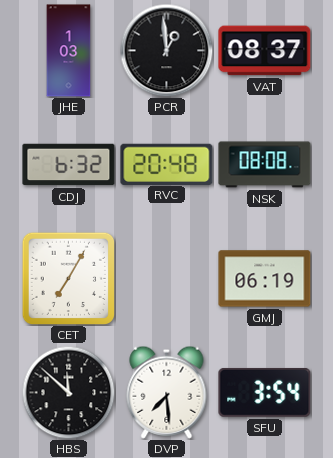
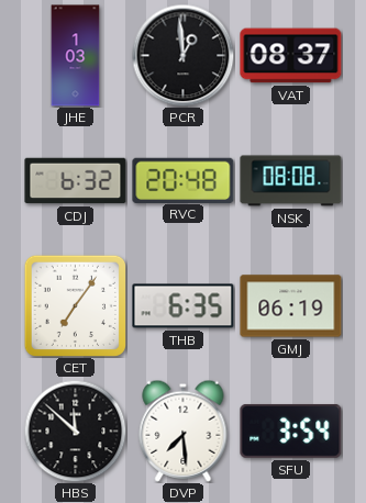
CET: 7:05 -> 7:06 (75, 305)
THB: none -> 6:35 (184, 306)
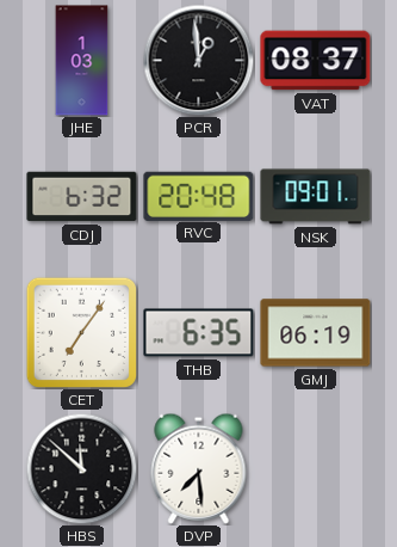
NSK: 08:08 -> 09:01 (316, 197)
SFU: 3:54 -> none (291, 431)
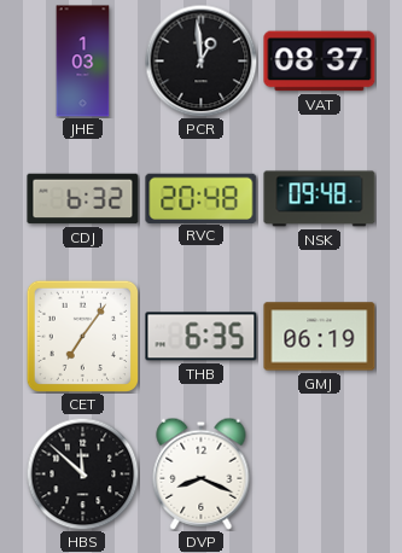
NSK: 09:01 -> 09:48 (320, 199)
DVP: 7:29 -> 8:19 (202, 473)
